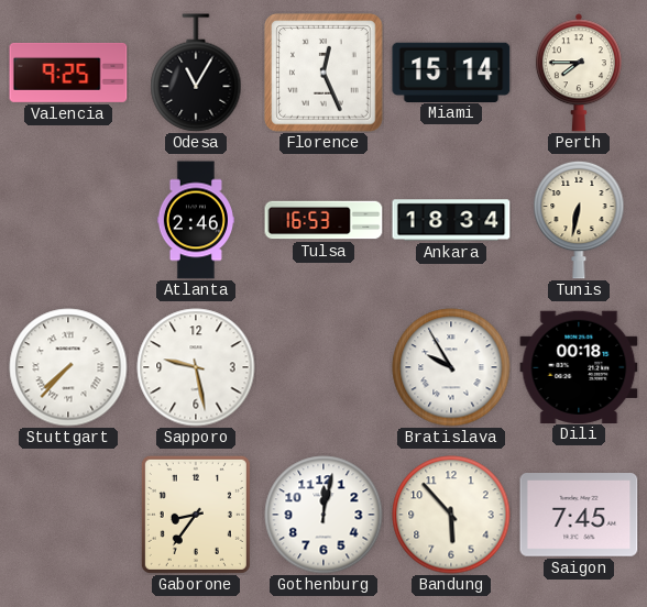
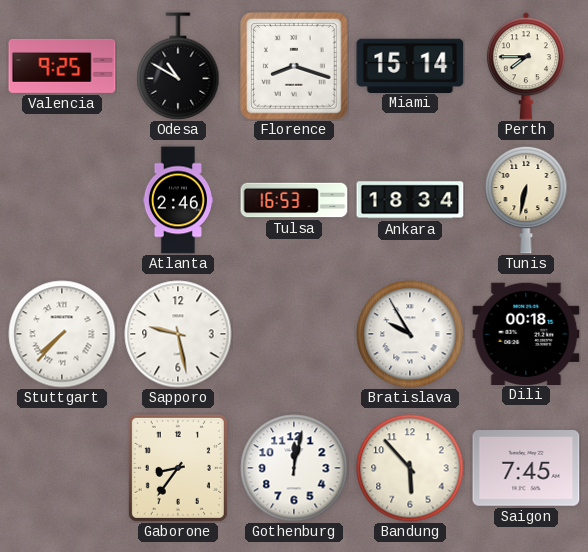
Odesa: 11:05 -> 10:50 (178, 66)
Florence: 12:26 -> 8:18 (294, 66)
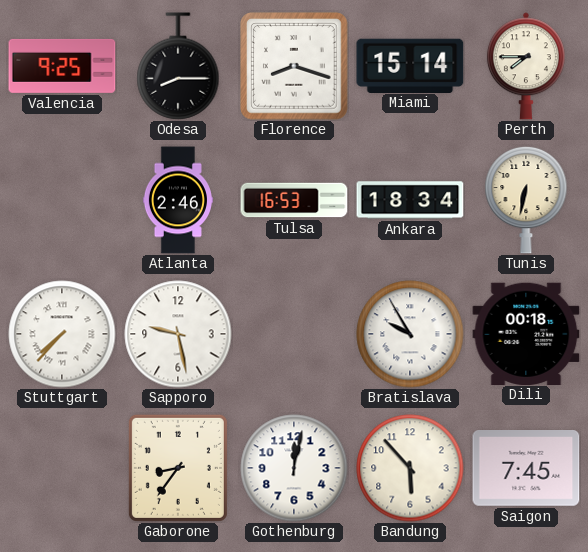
Odesa: 10:50 -> 8:15 (178, 66)
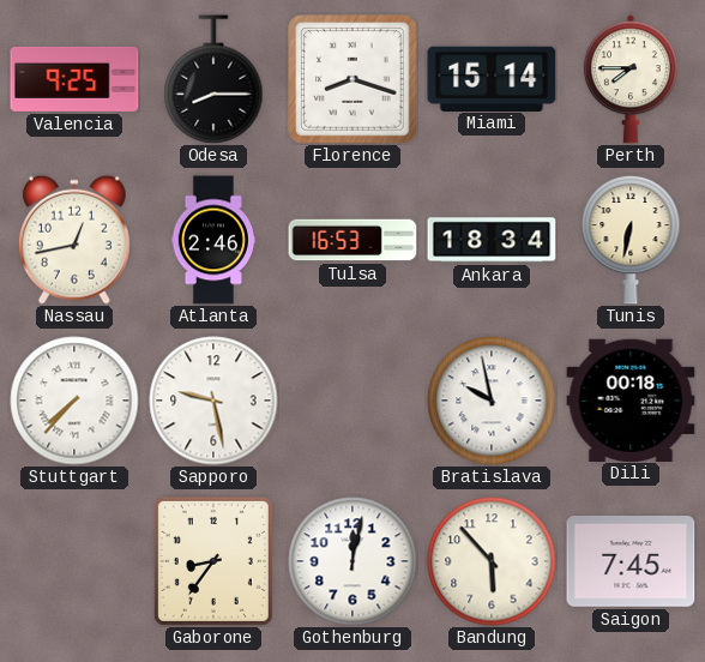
Nassau: none -> 12:43 (74, 240)
Bratislava: 9:55 -> 9:58 (492, 401)
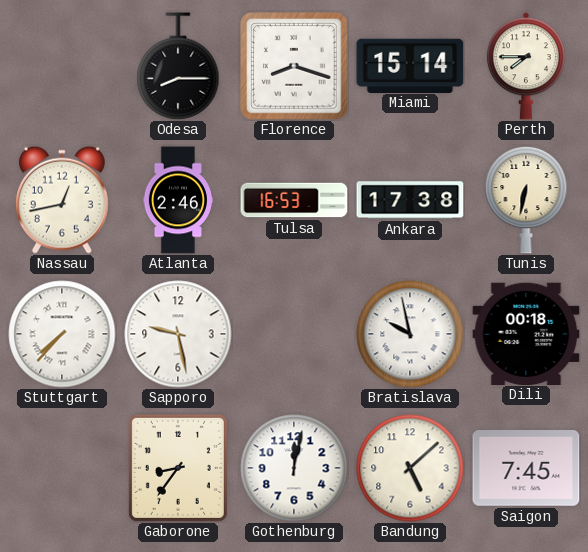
Valencia: 9:25 -> none (74, 79)
Ankara: 18:34 -> 17:38 (410, 200)
Bandung: 5:53 -> 5:08 (410, 468)
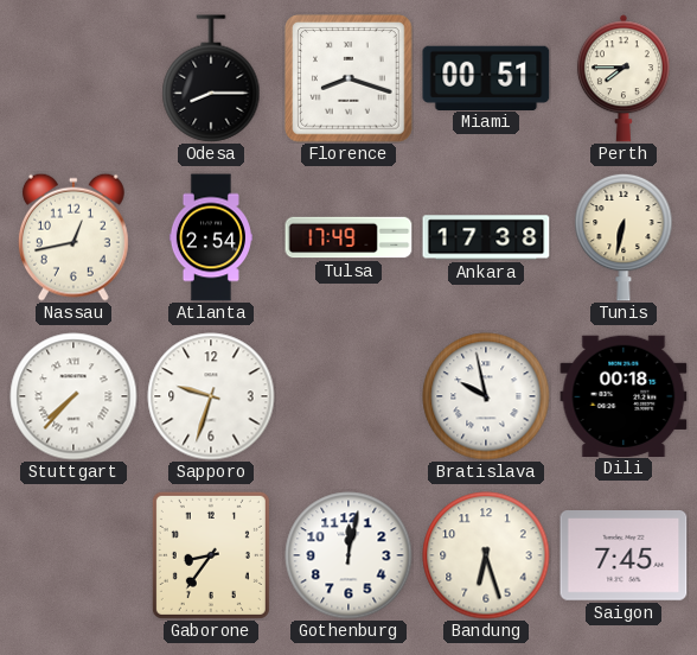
Miami: 15:14 -> 00:51 (486, 77)
Atlanta: 2:46 -> 2:54 (211, 237)
Tulsa: 16:53 -> 17:49 (348, 237)
Sapporo: 9:28 -> 9:33 (211, 396)
Bandung: 5:08 -> 6:27 (486, 555)
